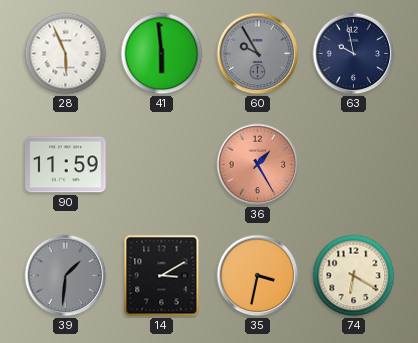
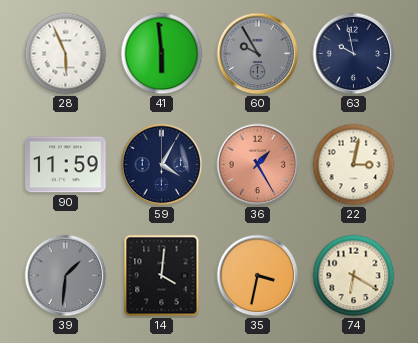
59: none -> 4:05 (162, 165)
22: none -> 3:02 (354, 165)
14: 3:10 -> 4:01 (162, 276)
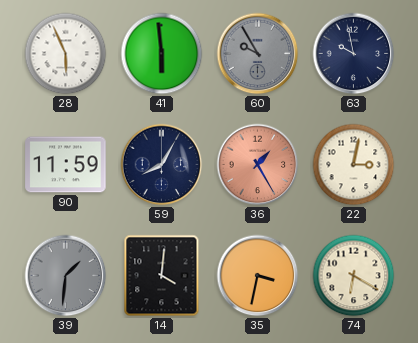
59: 4:05 -> 8:05 (162, 165)
